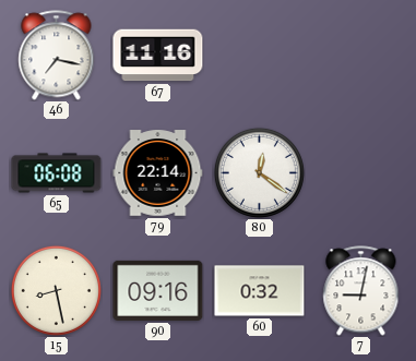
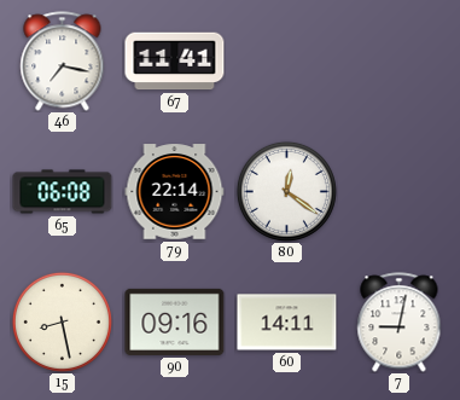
67: 11:16 -> 11:41 (175, 62)
60: 0:32 -> 14:11 (287, 323)
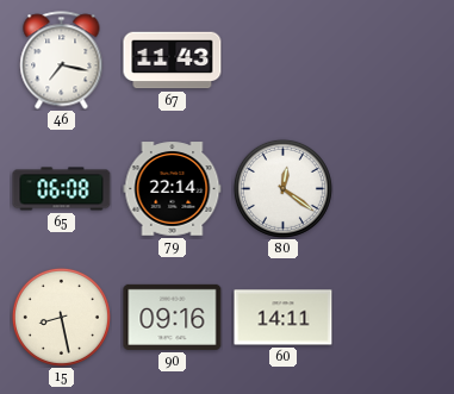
67: 11:41 -> 11:43 (173, 61)
7: 9:02 -> none (400, 323)
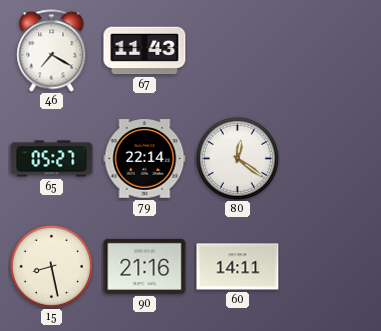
46: 7:17 -> 7:20 (52, 51)
65: 06:08 -> 05:27 (52, 159)
90: 09:16 -> 21:16 (145, 266)
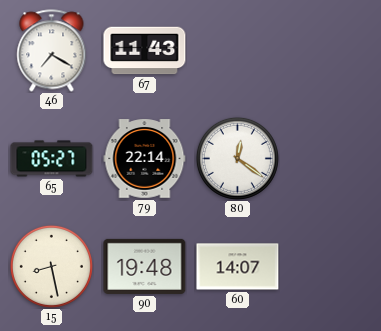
90: 21:16 -> 19:48 (145, 266)
60: 14:11 -> 14:07 (238, 267)
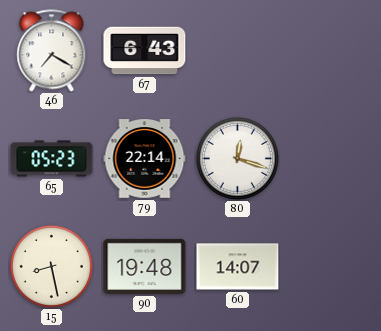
67: 11:43 -> 6:43 (145, 51)
65: 05:27 -> 05:23 (52, 159)
80: 12:21 -> 12:18 (237, 158)
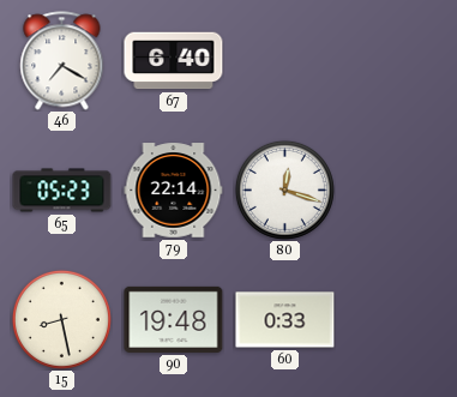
67: 6:43 -> 6:40 (174, 61)
60: 14:07 -> 0:33 (285, 320)
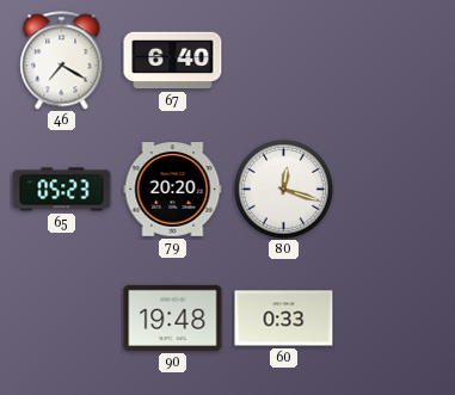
79: 22:14 -> 20:20 (173, 190)
15: 8:28 -> none (61, 319)
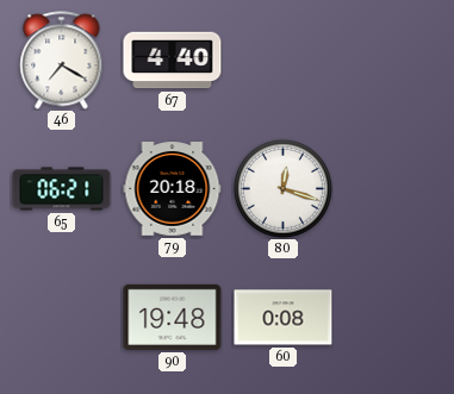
67: 6:40 -> 4:40 (173, 61)
65: 05:23 -> 06:21 (62, 189)
79: 20:20 -> 20:18 (173, 189)
60: 0:33 -> 0:08 (284, 318)
